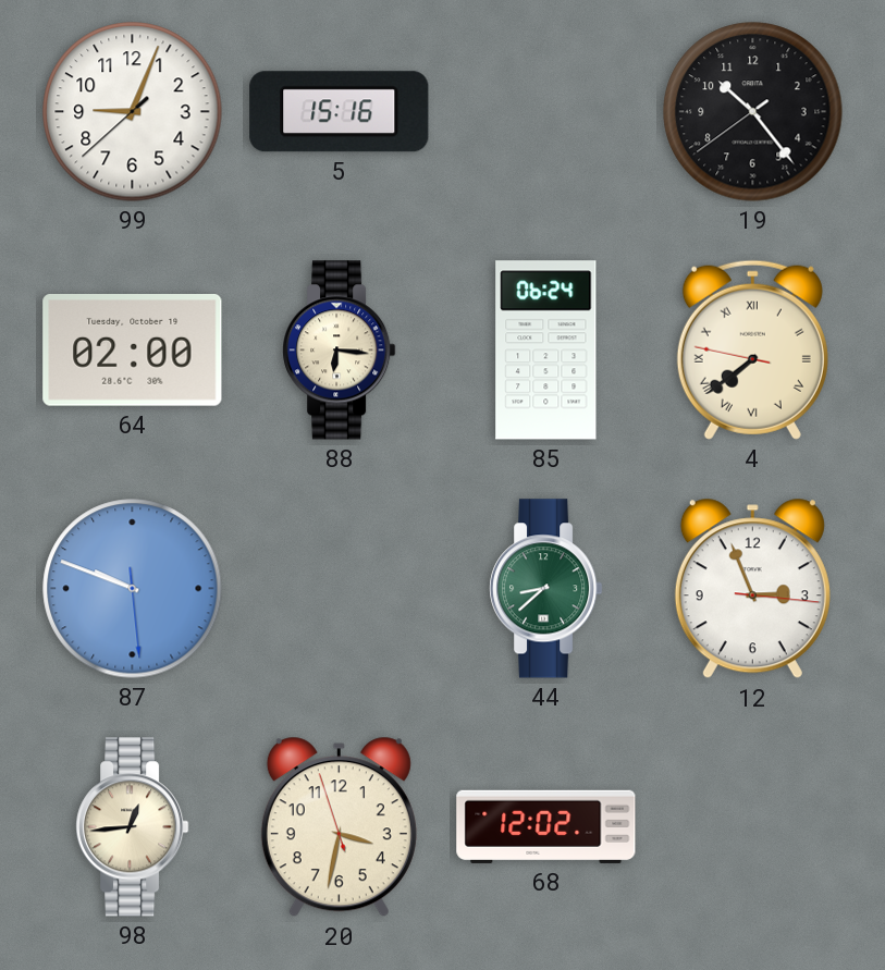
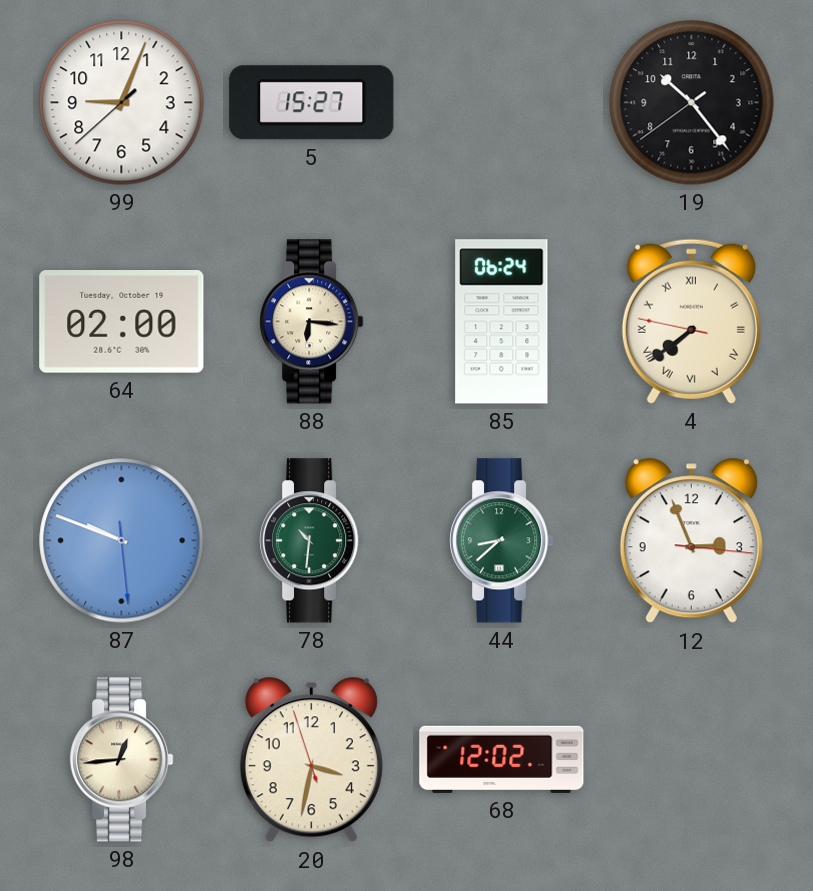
5: 15:16 -> 15:27 (312, 103)
78: none -> 10:31 (312, 541)
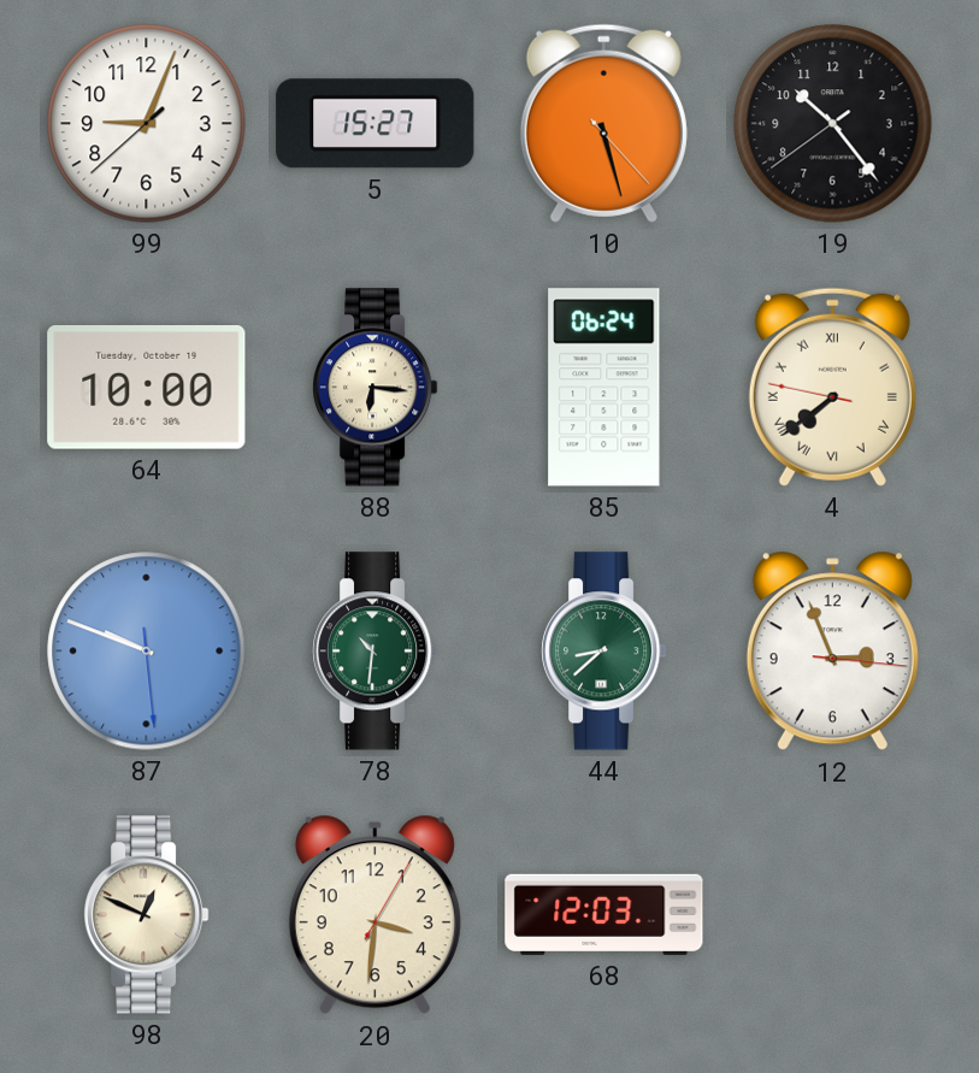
10: none -> 5:27 (603, 123)
64: 02:00 -> 10:00 (147, 388)
98: 12:44 -> 12:49 (147, 915)
20: 3:31:57 -> 3:31:05 (375, 915)
68: 12:02 -> 12:03 (604, 914)
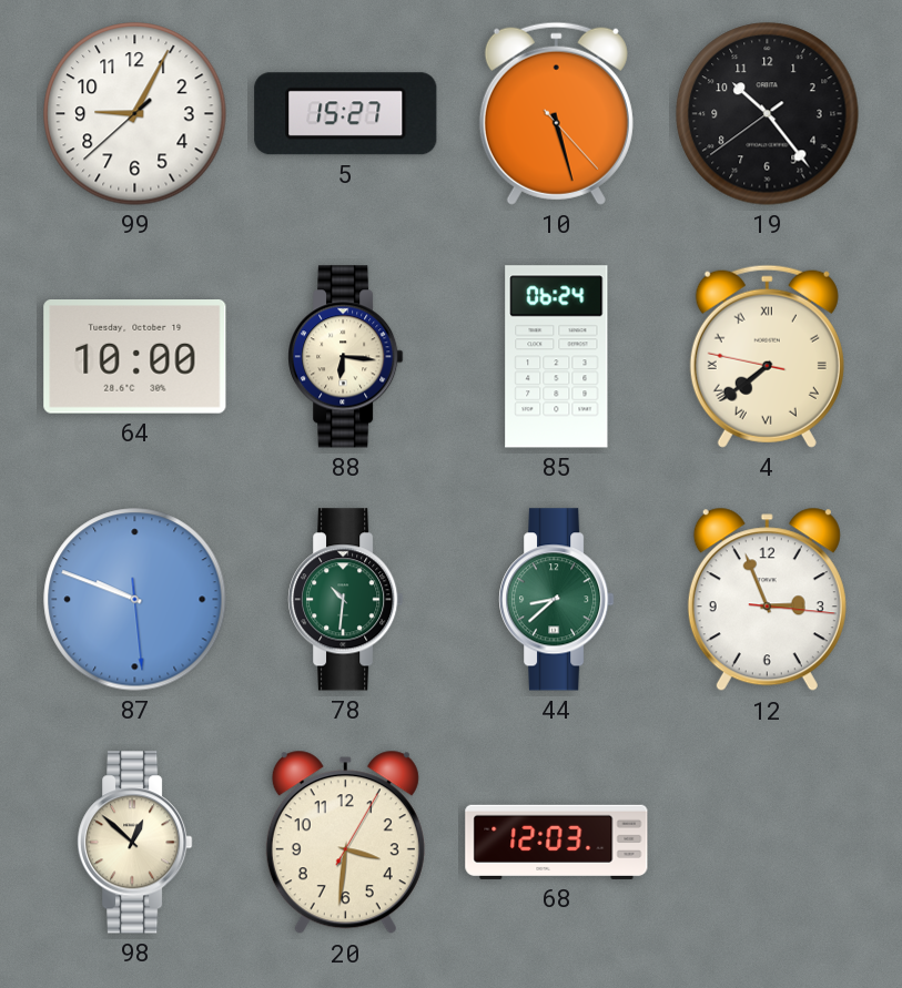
99: 9:03 -> 9:04 (135, 114)
98: 12:49 -> 12:52 (135, 843)
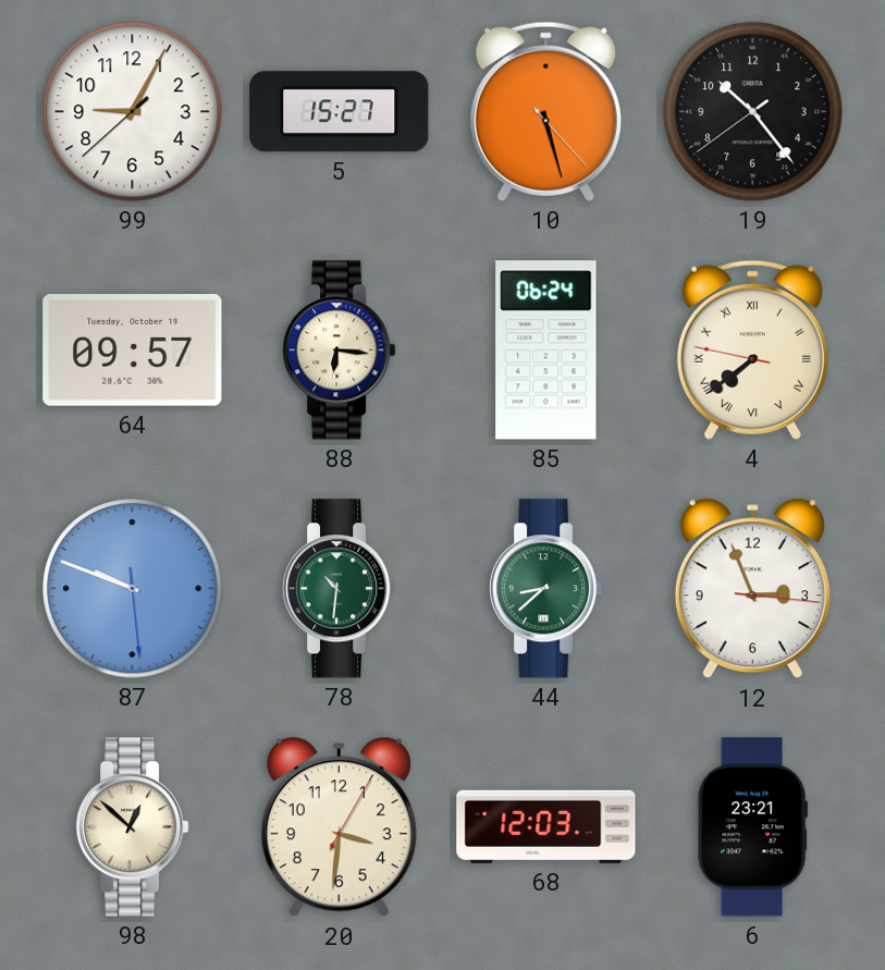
64: 10:00 -> 09:57 (133, 351)
6: none -> 23:21 (752, 827)
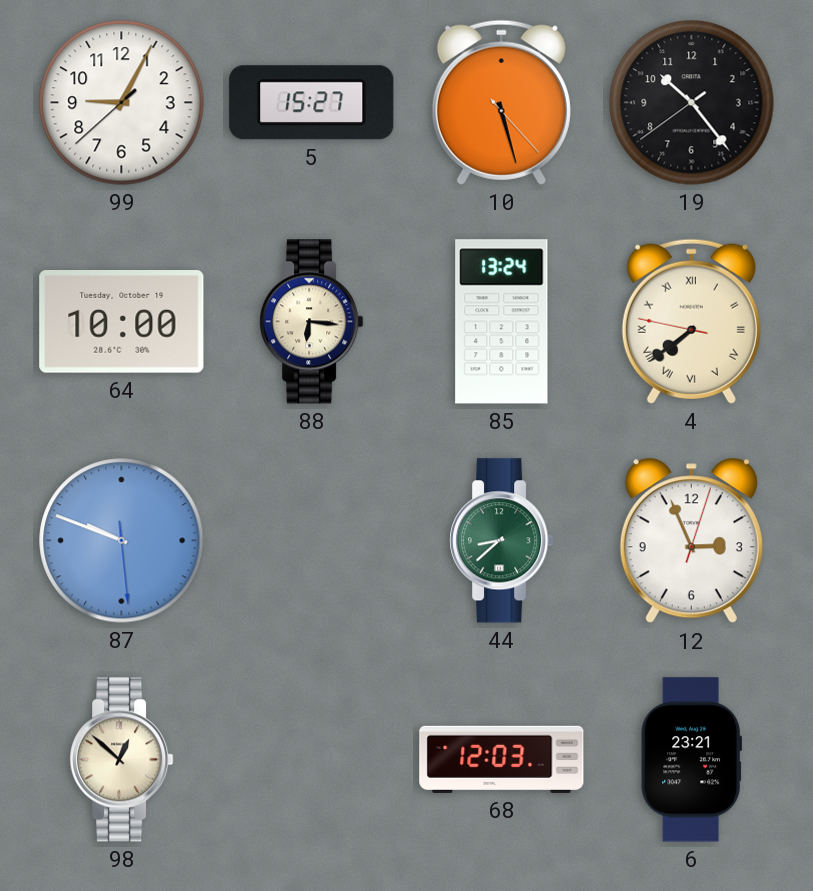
64: 09:57 -> 10:00 (122, 322)
85: 06:24 -> 13:24 (502, 322)
78: 10:31 -> none (340, 589)
12: 2:56:16 -> 2:56:03 (691, 541)
20: 3:31 -> none (339, 827)
